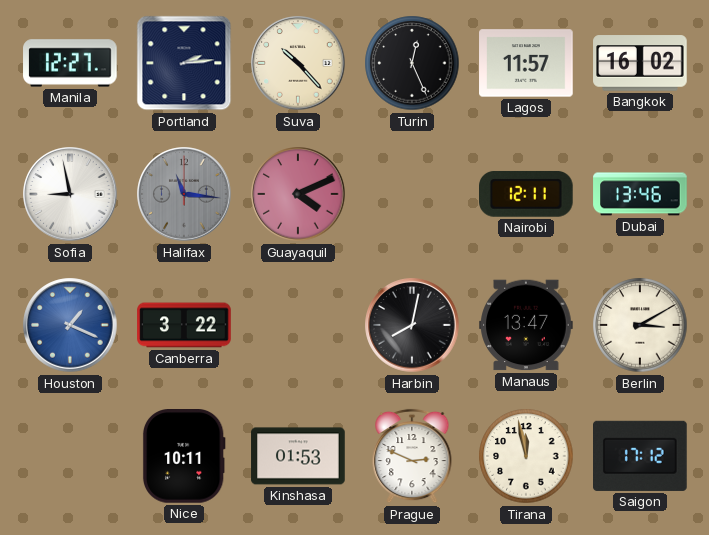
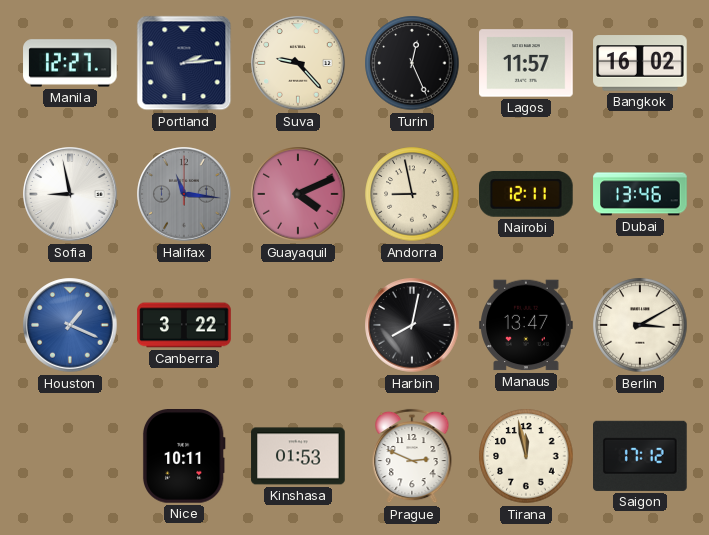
Suva: 10:23 -> 9:23 (298, 63)
Andorra: none -> 8:58 (412, 194)
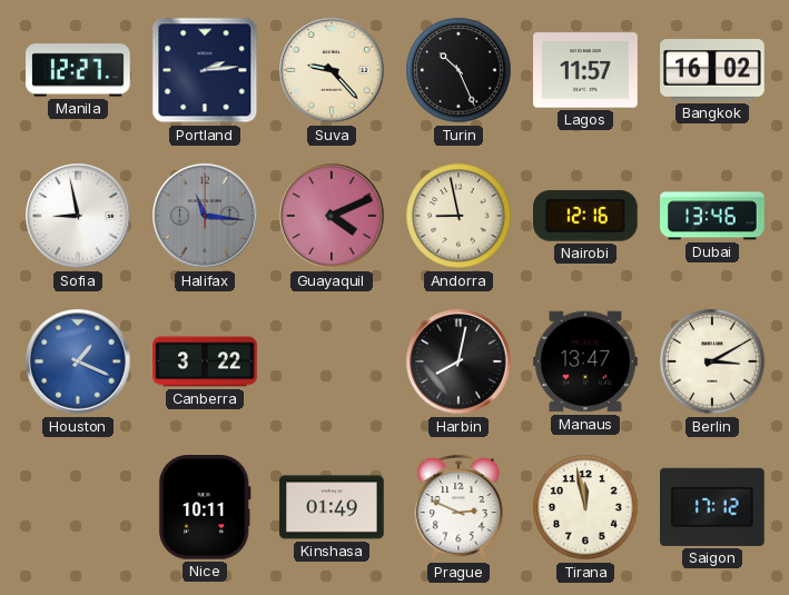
Turin: 12:26 -> 10:26 (458, 70)
Nairobi: 12:11 -> 12:16 (586, 216)
Kinshasa: 01:53 -> 01:49 (332, 507)
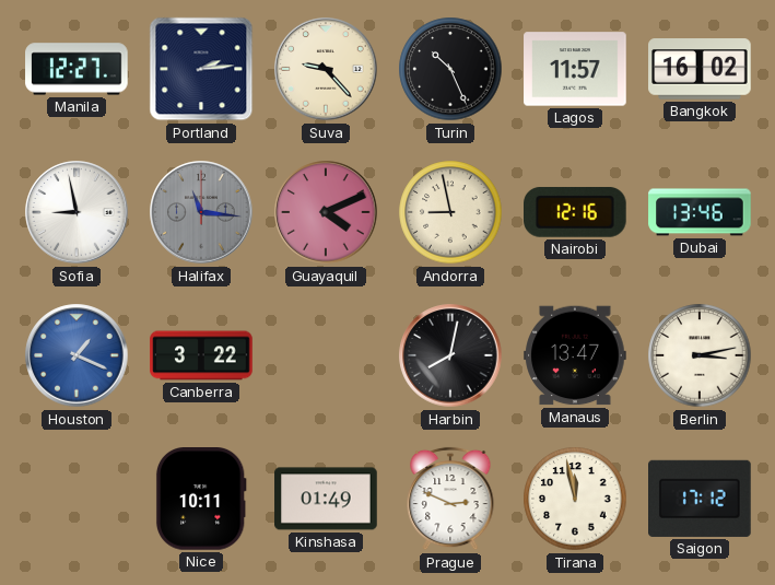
Berlin: 3:10 -> 3:13 (700, 355)
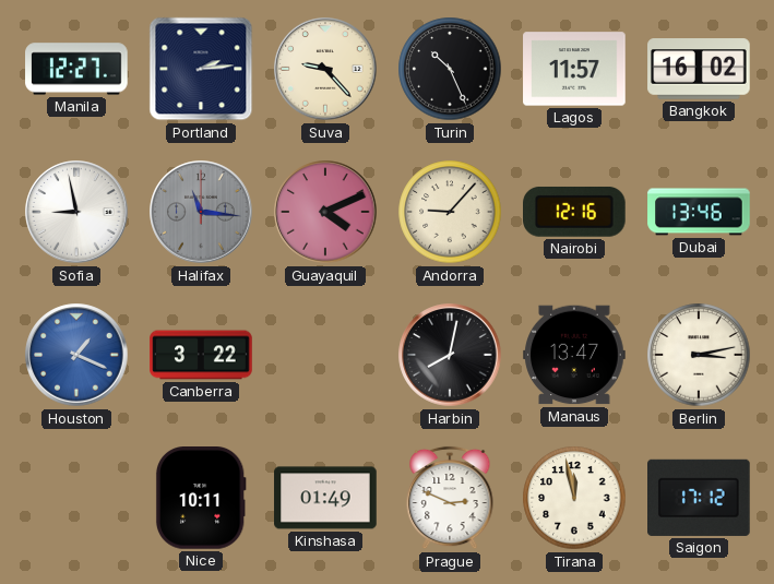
Andorra: 8:58 -> 9:07 (450, 212)
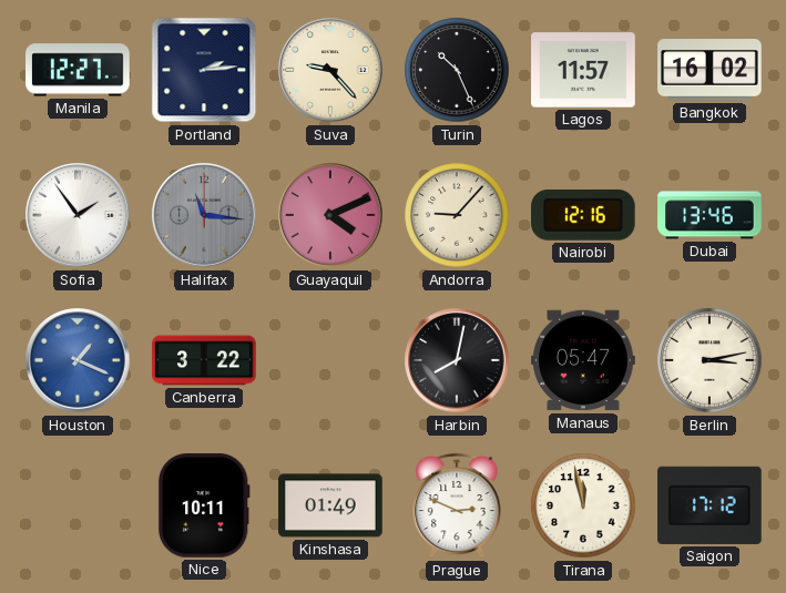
Sofia: 8:58 -> 1:54 (78, 215)
Manaus: 13:47 -> 05:47 (583, 360)
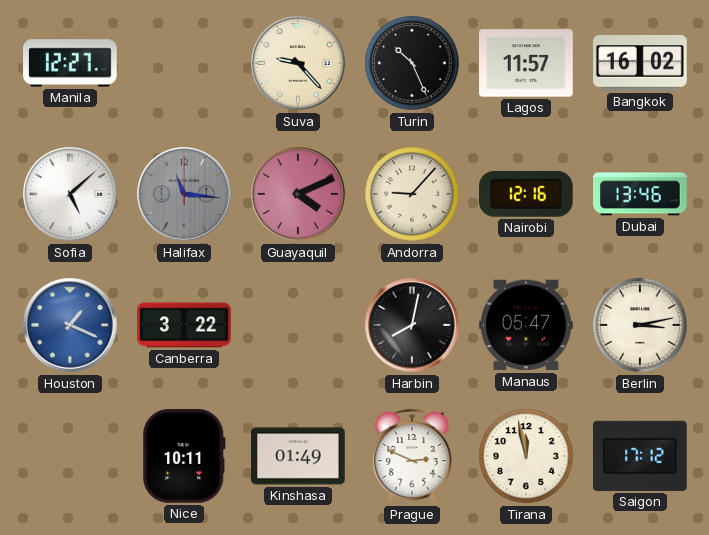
Portland: 2:14 -> none (204, 70)
Sofia: 1:54 -> 5:08 (70, 194)
